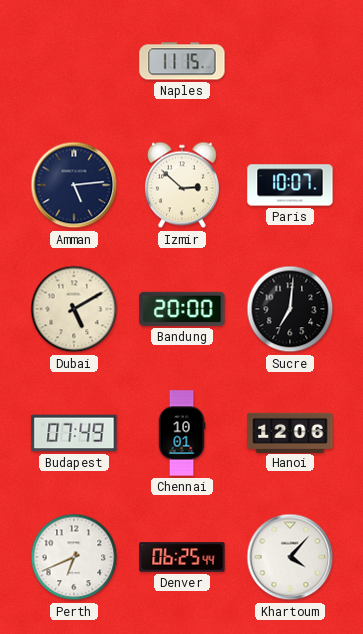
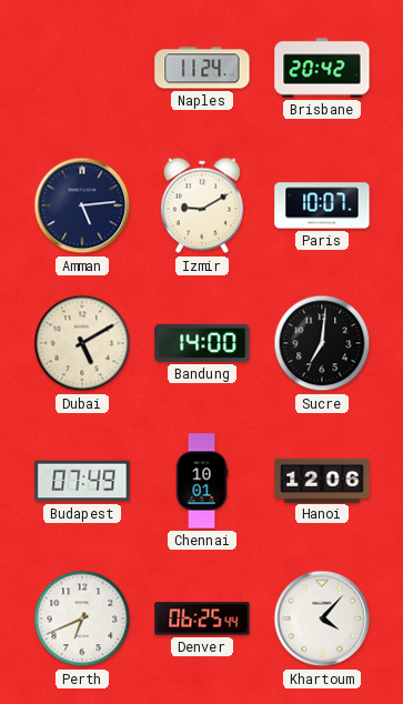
Naples: 11:15 -> 11:24 (202, 68)
Brisbane: none -> 20:42 (322, 68)
Izmir: 2:52 -> 9:10 (202, 205)
Bandung: 20:00 -> 14:00 (202, 343)
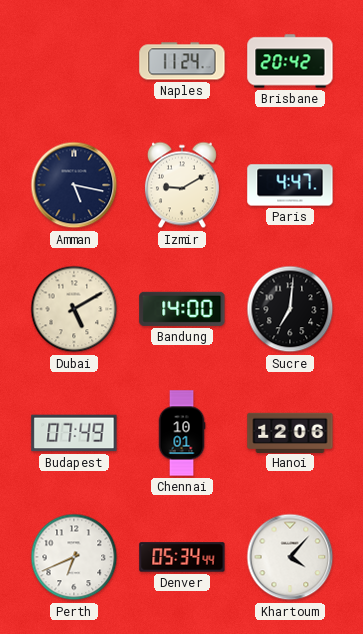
Amman: 5:14 -> 5:17 (74, 185)
Paris: 10:07 -> 4:47 (290, 185)
Denver: 06:25 -> 05:34 (182, 557)
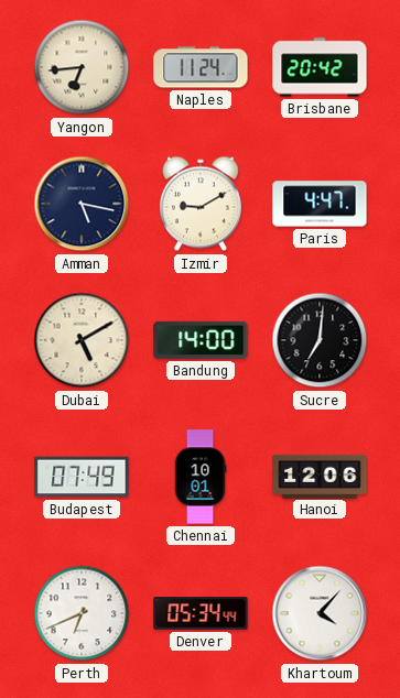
Yangon: none -> 6:44 (82, 67)
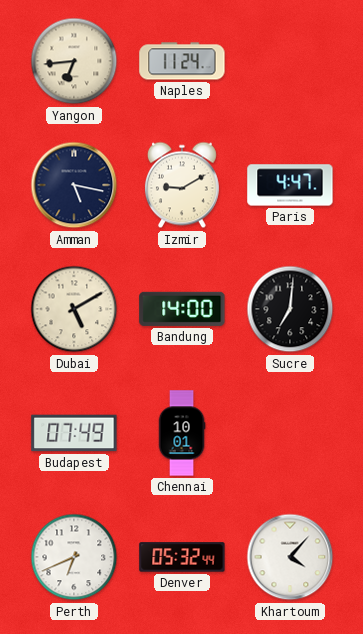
Brisbane: 20:42 -> none (320, 67)
Hanoi: 12:06 -> none (320, 476)
Denver: 05:34 -> 05:32 (182, 557)
